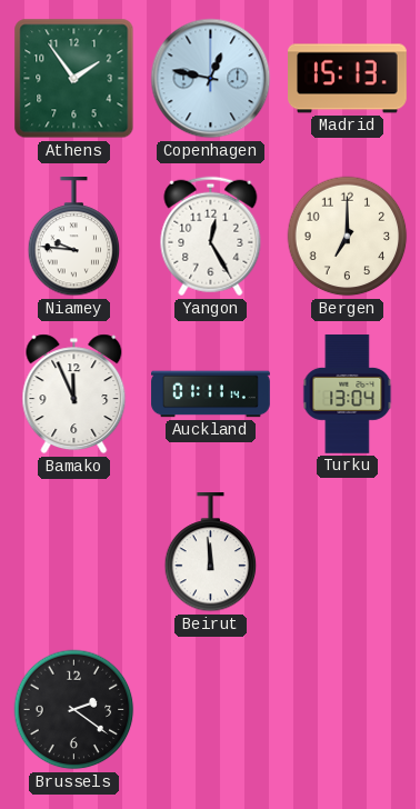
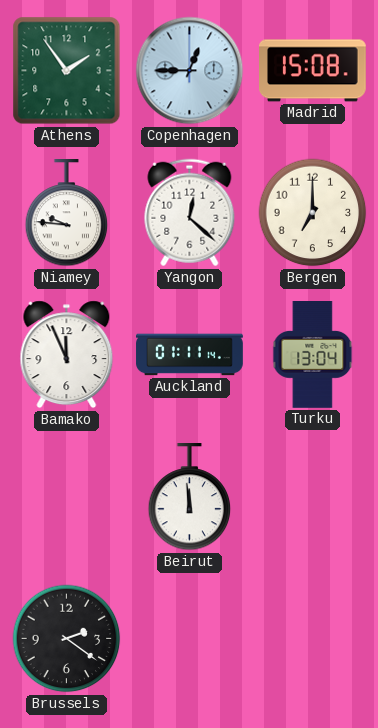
Copenhagen: 12:47 -> 12:45 (190, 71)
Madrid: 15:13 -> 15:08 (313, 71)
Yangon: 12:25 -> 12:22 (190, 213)
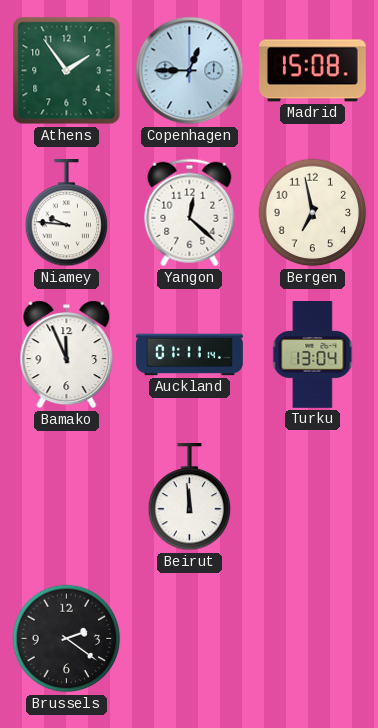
Bergen: 7:00 -> 6:58 (313, 213)
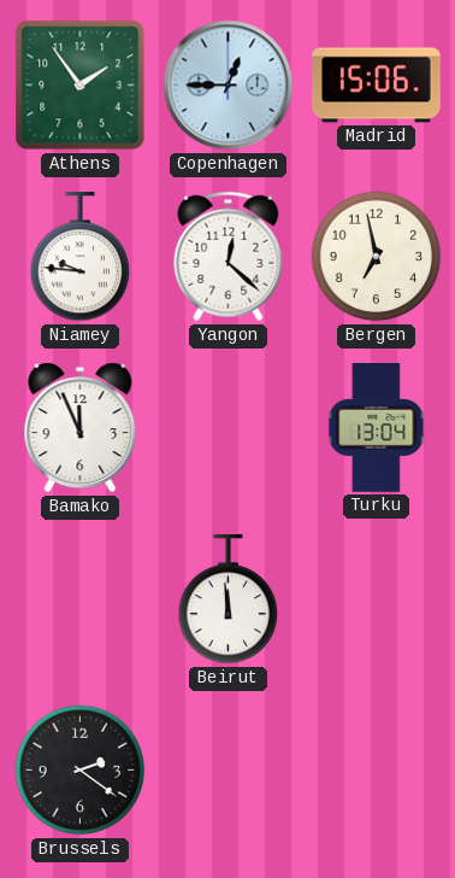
Madrid: 15:08 -> 15:06 (377, 86)
Auckland: 01:11 -> none (190, 355)
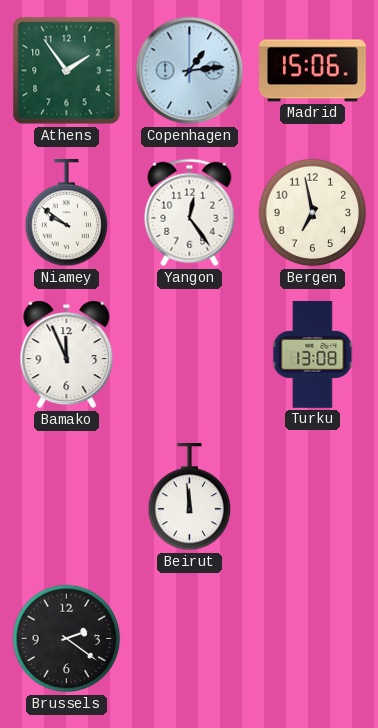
Copenhagen: 12:45 -> 1:14 (190, 71)
Niamey: 9:46 -> 9:51 (67, 214)
Yangon: 12:22 -> 12:24 (190, 213)
Turku: 13:04 -> 13:08 (313, 355)
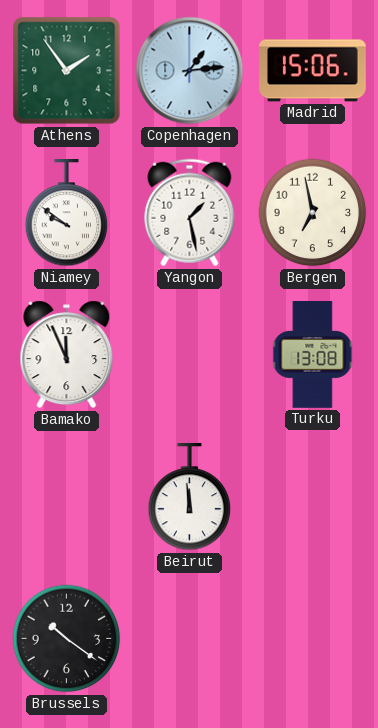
Yangon: 12:24 -> 1:28 (190, 213)
Brussels: 2:21 -> 10:21 (67, 639)
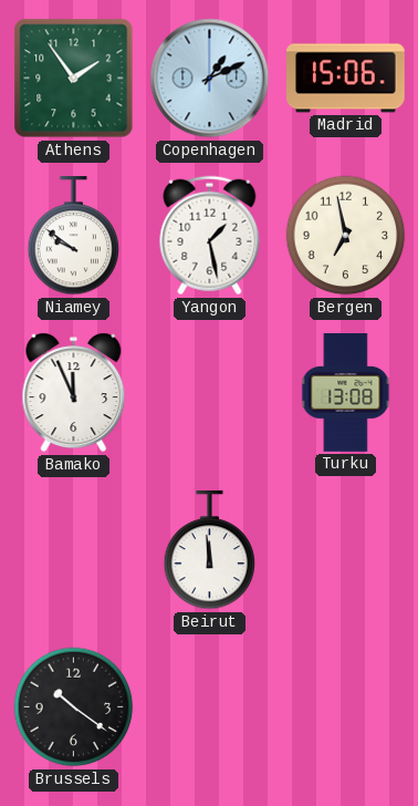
Copenhagen: 1:14 -> 1:11 (210, 79)
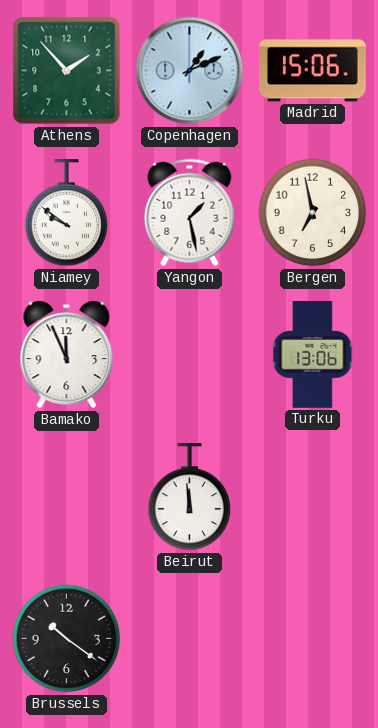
Athens: 1:54 -> 1:53 (67, 71)
Turku: 13:08 -> 13:06 (313, 355)
